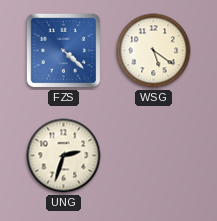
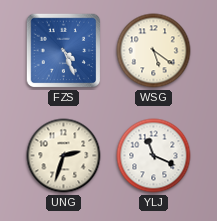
FZS: 4:22 -> 4:26 (64, 51)
YLJ: none -> 11:19 (154, 156)
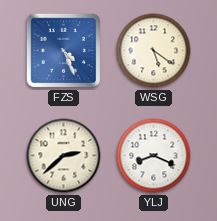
UNG: 2:33 -> 2:38 (64, 156)
YLJ: 11:19 -> 8:19 (154, 156)
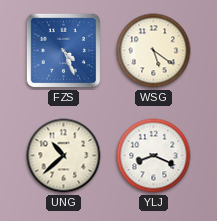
UNG: 2:38 -> 10:38 (64, 156)
